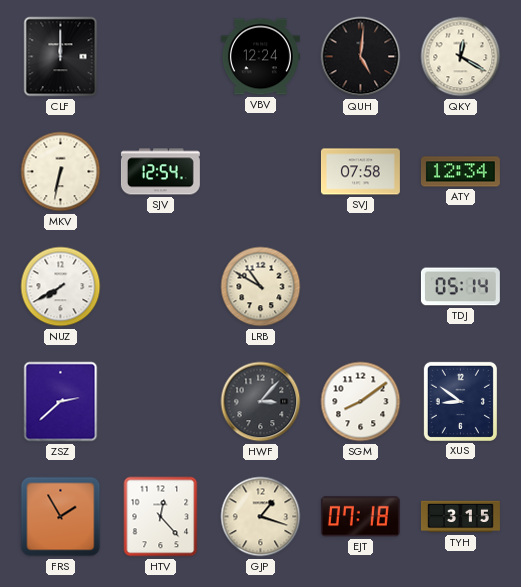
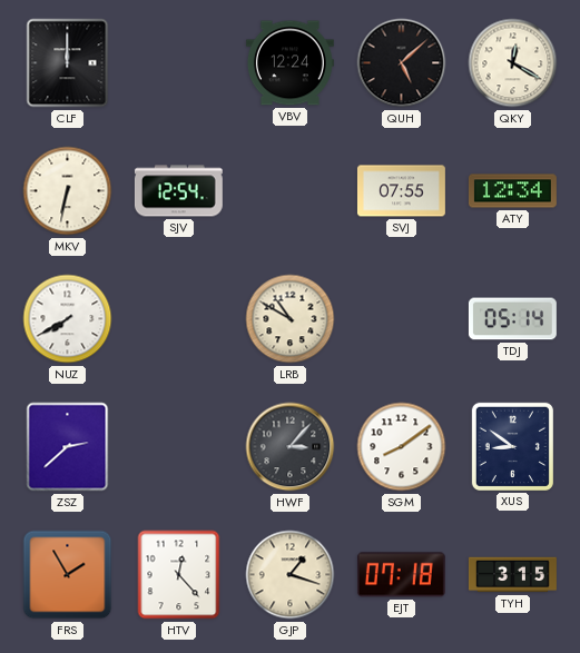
QUH: 5:01 -> 5:08 (402, 63)
SVJ: 07:58 -> 07:55 (401, 191)
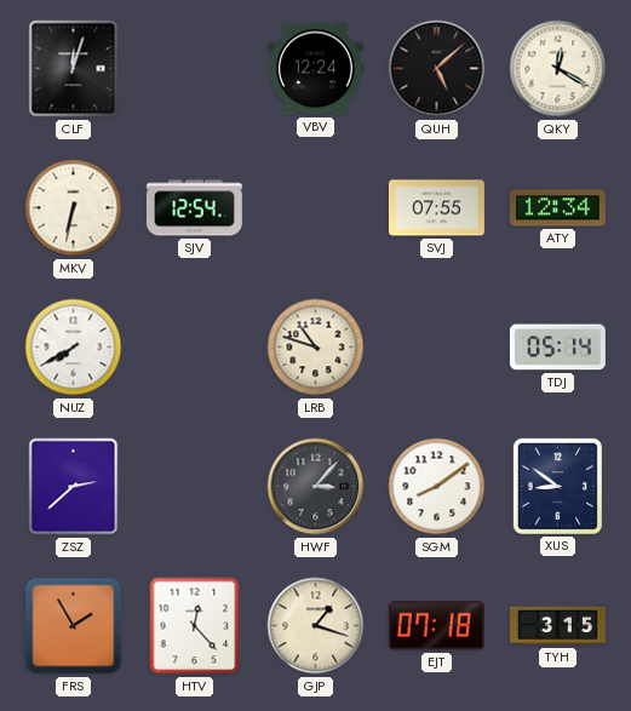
CLF: 12:00 -> 12:03 (74, 69)
LRB: 10:50 -> 10:48 (316, 348)
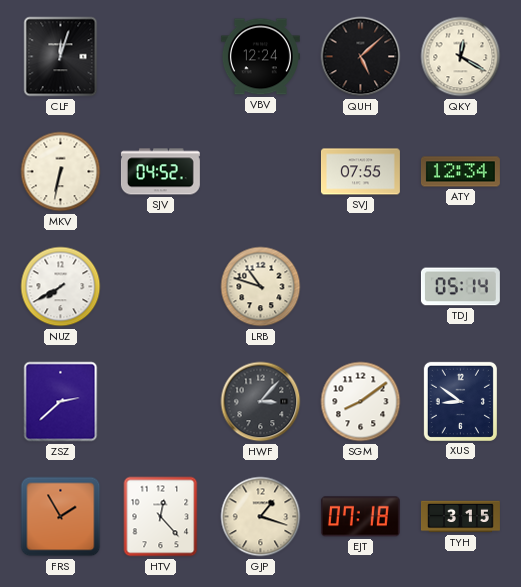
SJV: 12:54 -> 04:52 (160, 172)
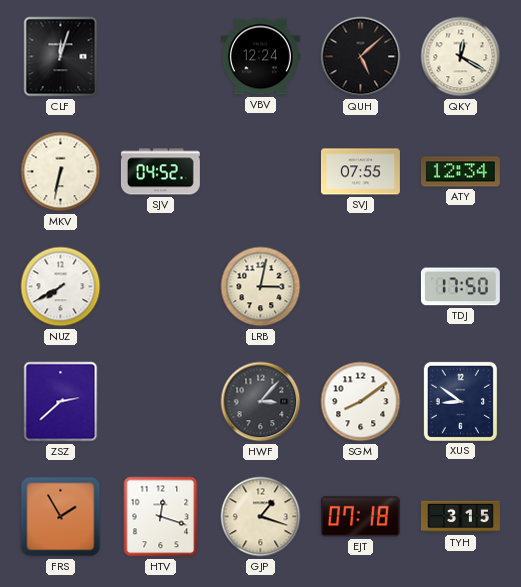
LRB: 10:48 -> 3:02 (261, 287)
TDJ: 05:14 -> 17:50 (460, 287)
HTV: 12:23 -> 12:18 (161, 517)
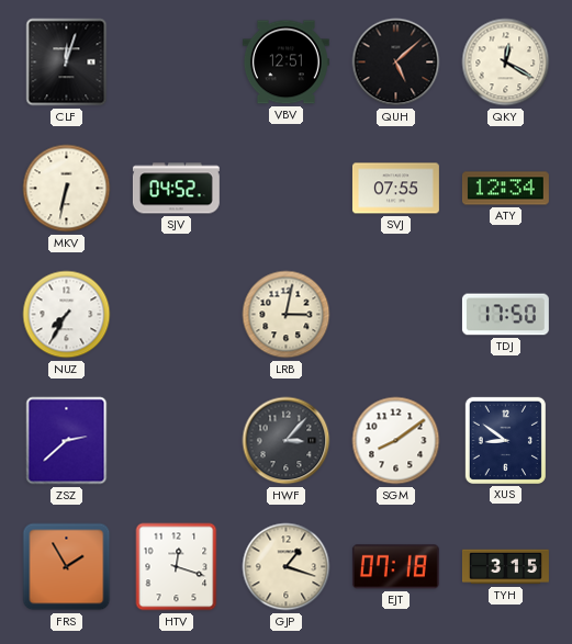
VBV: 12:24 -> 12:51 (285, 63)
NUZ: 7:40 -> 7:35 (67, 315)
